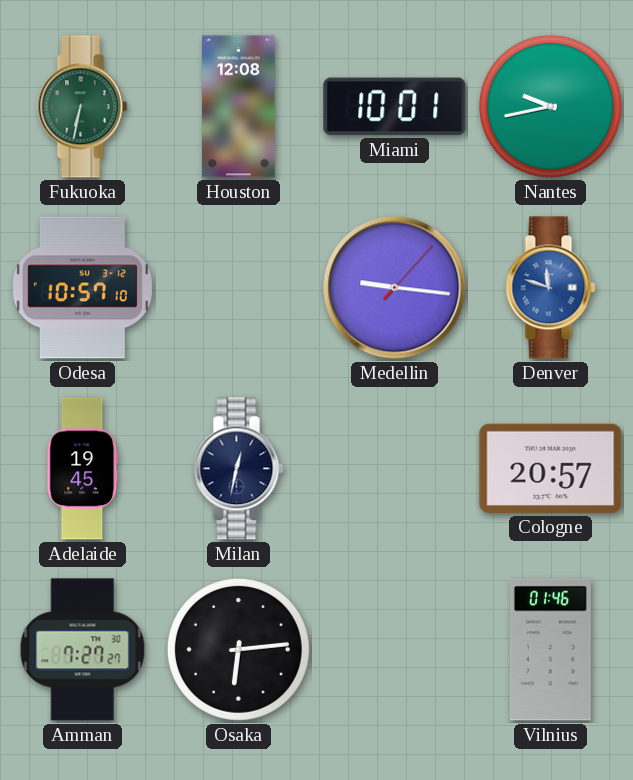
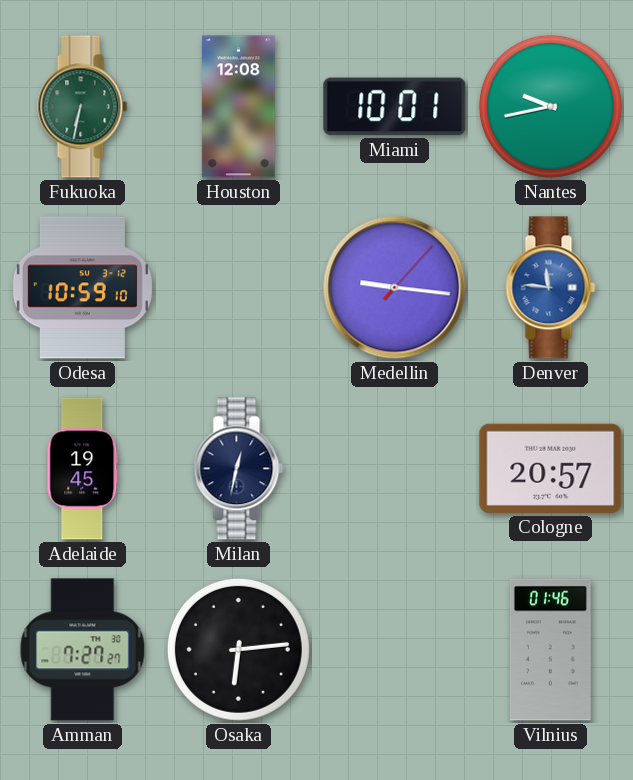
Odesa: 10:57 -> 10:59 (82, 288)
Denver: 11:48 -> 11:46 (551, 288)
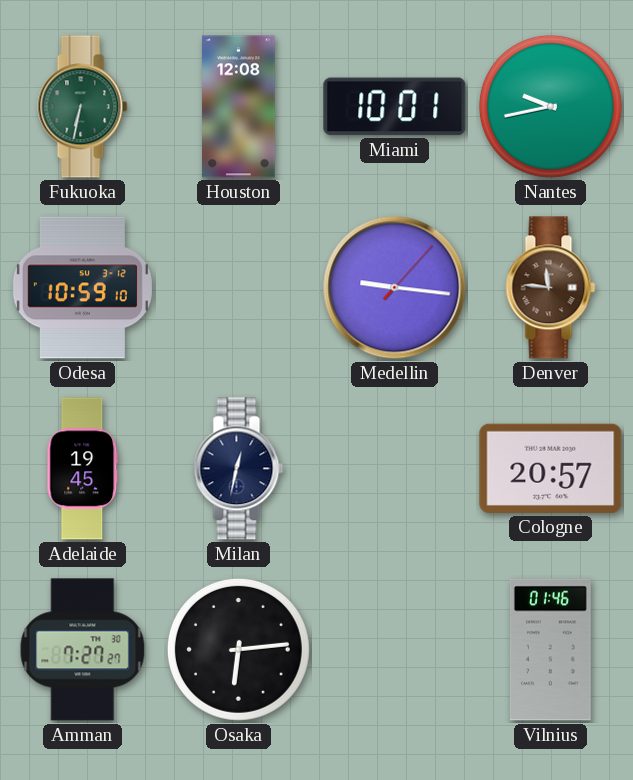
Denver dial: blue -> brown (551, 288)
